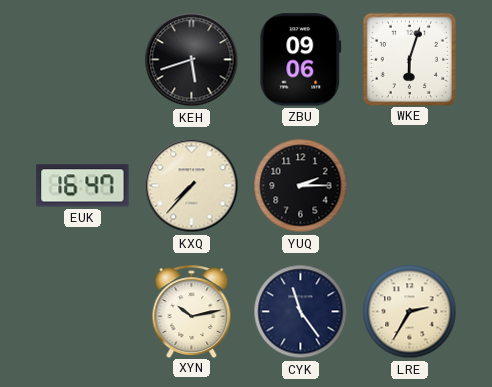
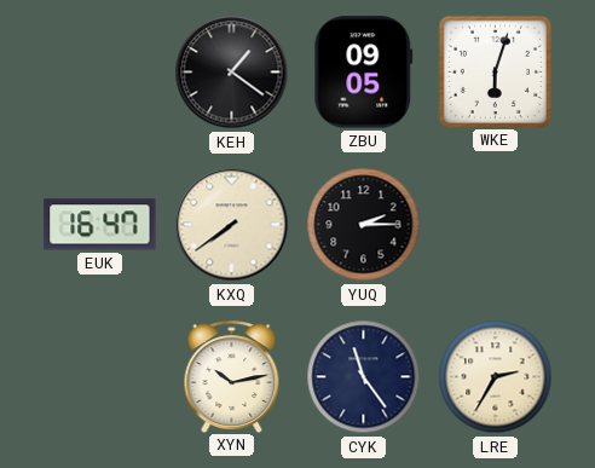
KEH: 5:42 -> 1:21 (232, 73)
ZBU: 09:06 -> 09:05 (364, 73)
KXQ: 7:37 -> 7:39 (232, 225)
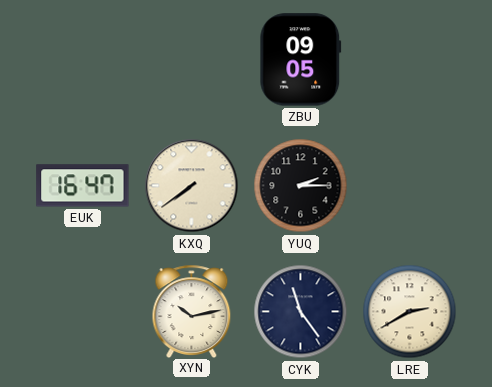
KEH: 1:21 -> none (232, 73)
WKE: 6:03 -> none (495, 71)
LRE: 2:35 -> 2:40 (410, 312)
